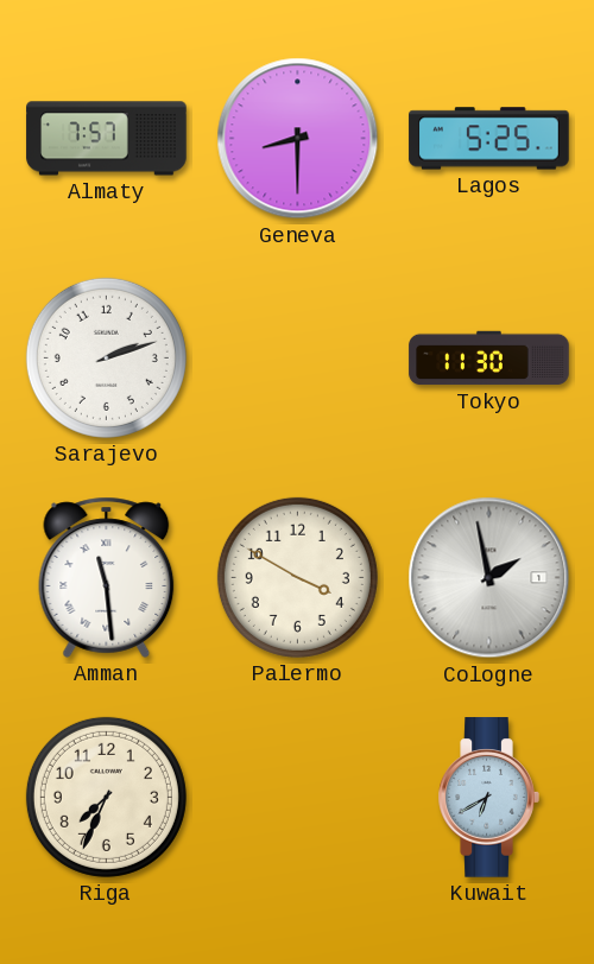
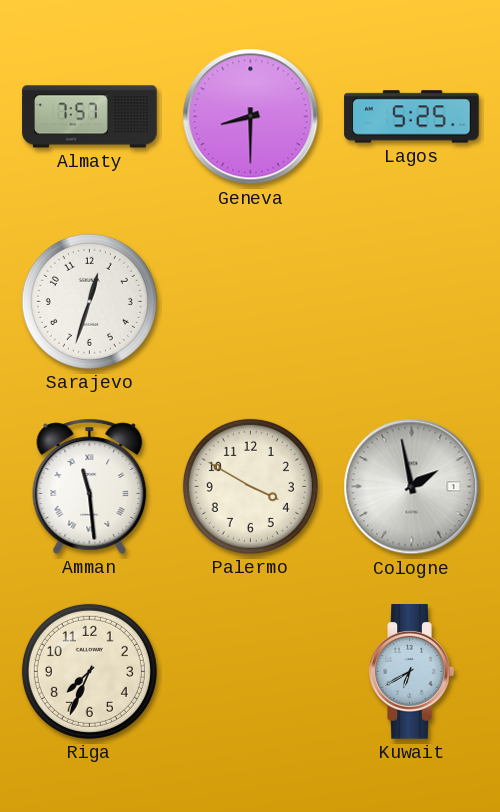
Sarajevo: 2:12 -> 12:33 (89, 301)
Tokyo: 11:30 -> none (489, 359)
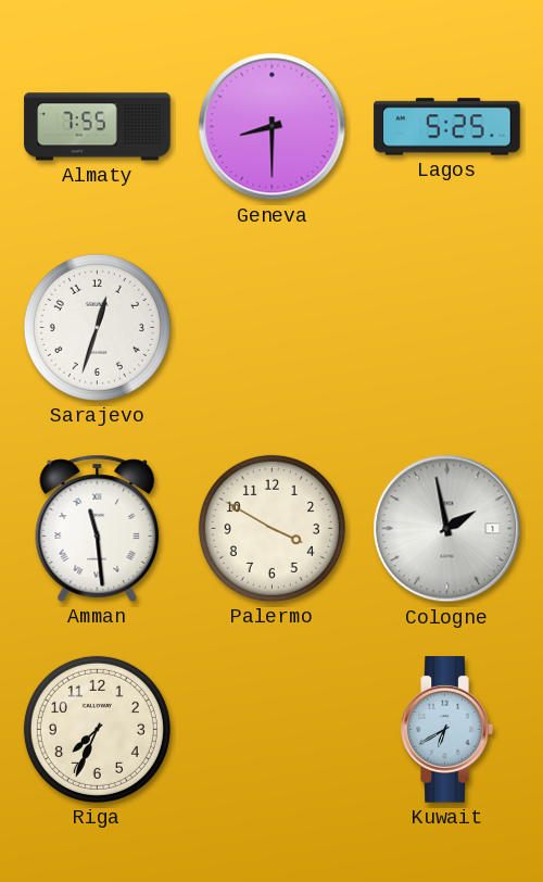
Almaty: 7:57 -> 7:55 (98, 127)
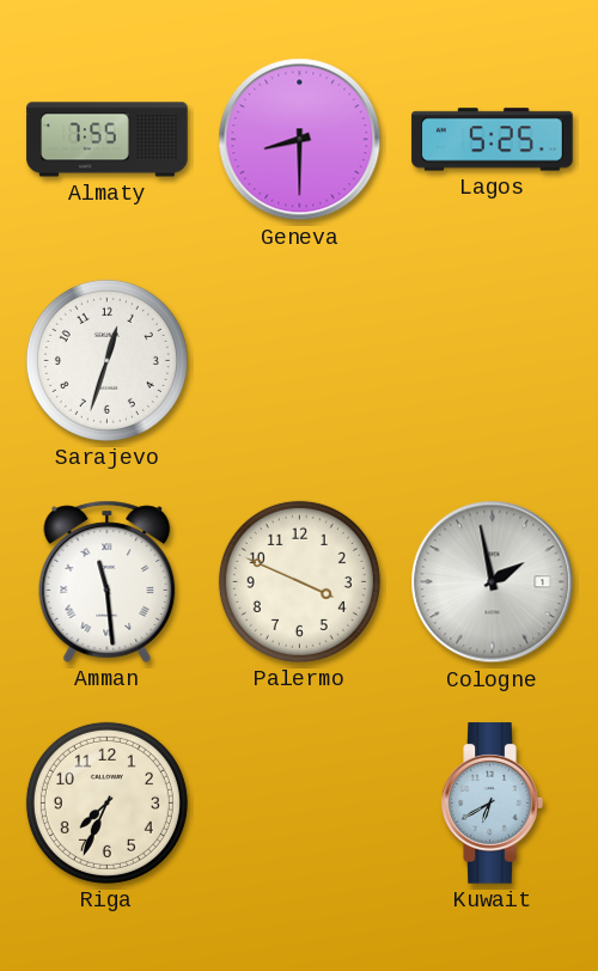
Palermo: 3:50 -> 3:49 (299, 581)
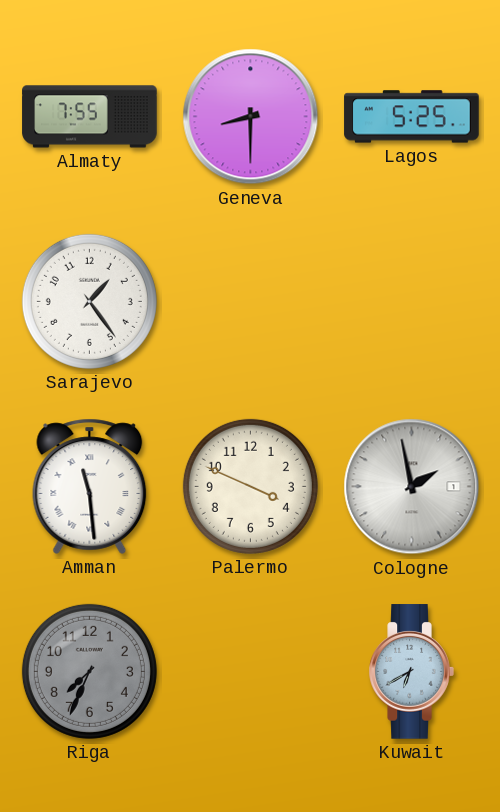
Sarajevo: 12:33 -> 1:24 (89, 301)
Riga dial: cream -> grey (89, 671)
